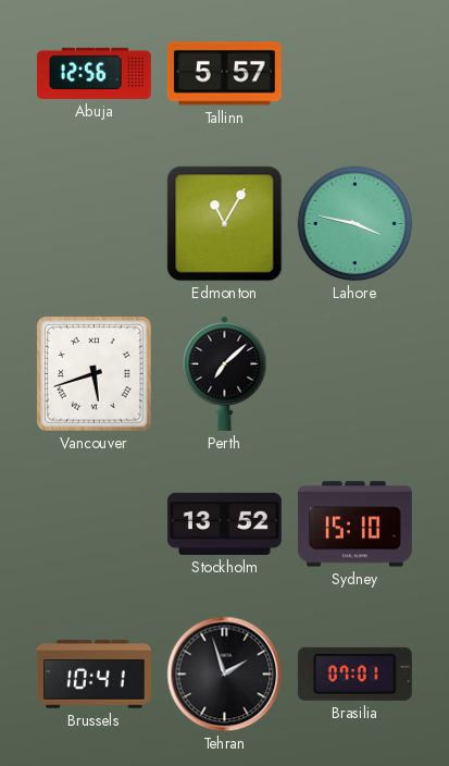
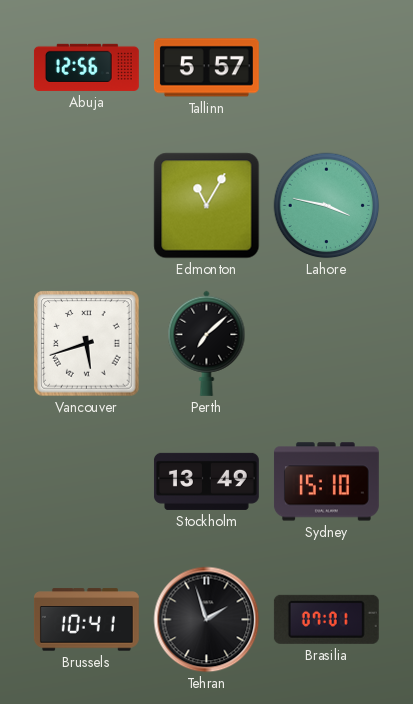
Stockholm: 13:52 -> 13:49 (206, 481)
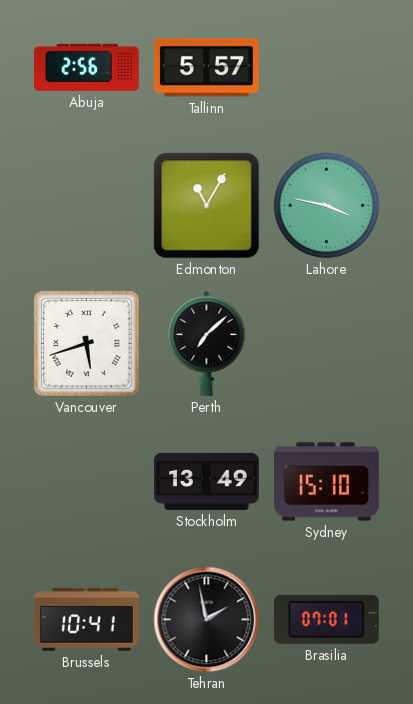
Abuja: 12:56 -> 2:56 (86, 67)
Tehran: 1:57 -> 1:58 (207, 620)
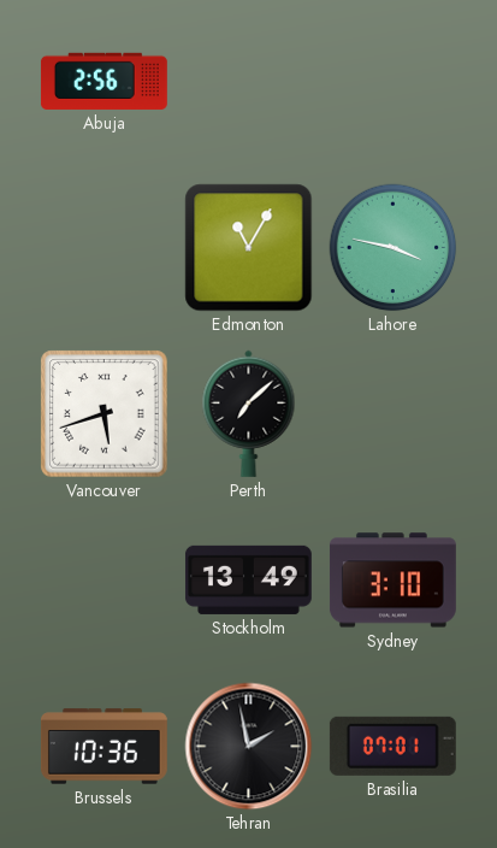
Tallinn: 5:57 -> none (206, 68)
Sydney: 15:10 -> 3:10 (392, 581)
Brussels: 10:41 -> 10:36 (103, 747)
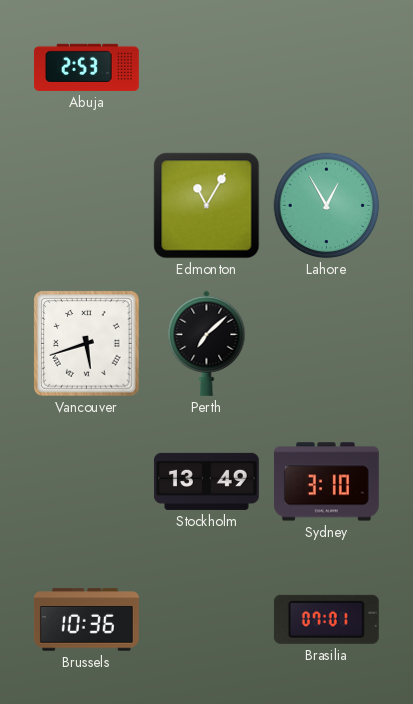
Abuja: 2:56 -> 2:53 (86, 67)
Lahore: 3:47 -> 12:55 (327, 206)
Tehran: 1:58 -> none (249, 747)
